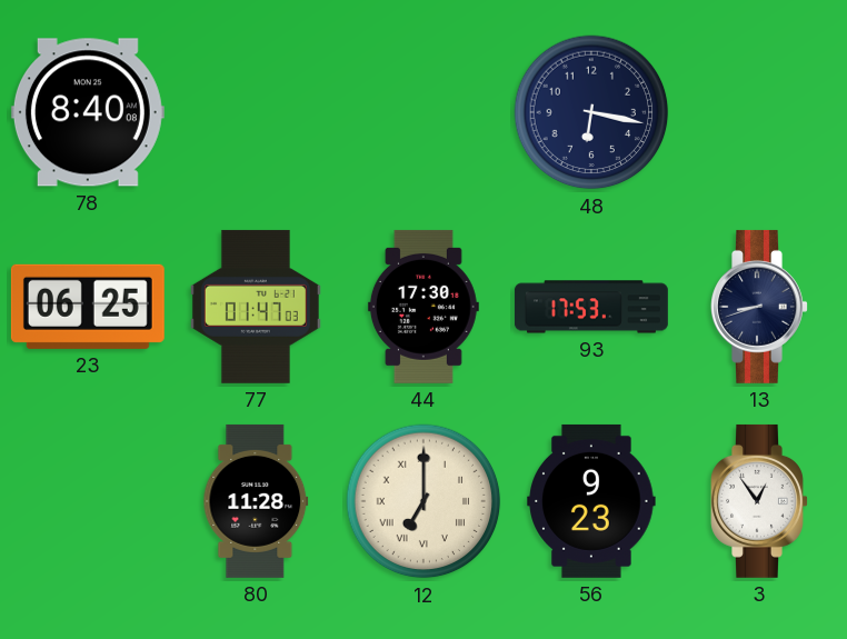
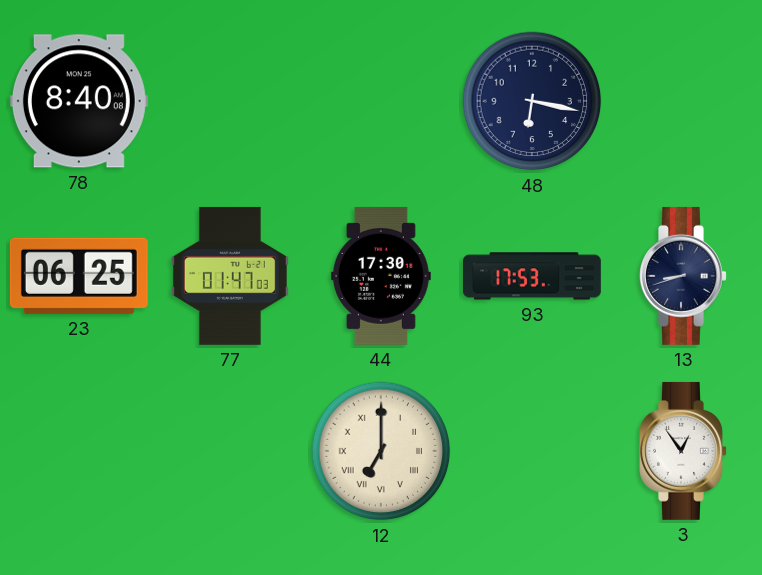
80: 11:28 -> none (256, 501)
56: 9:23 -> none (591, 501)
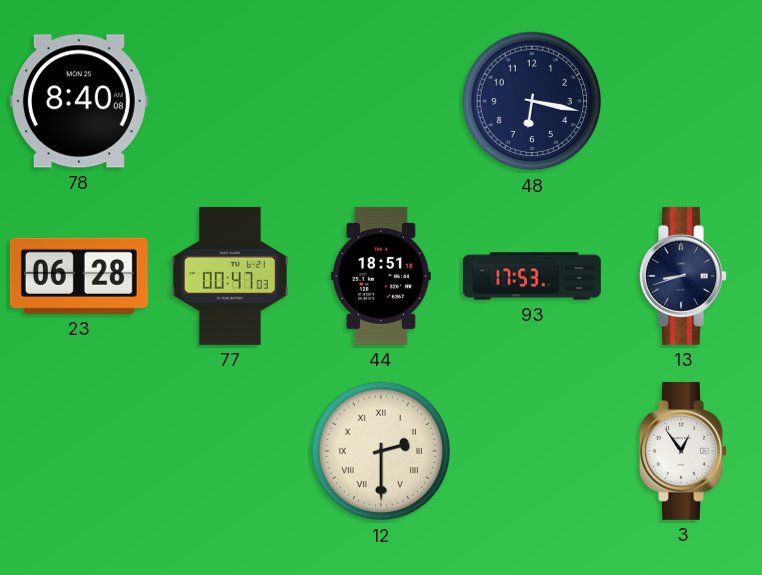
23: 06:25 -> 06:28 (79, 276)
77: 01:47 -> 00:47 (230, 276)
44: 17:30 -> 18:51 (381, 276)
12: 7:00 -> 2:30 (381, 451)
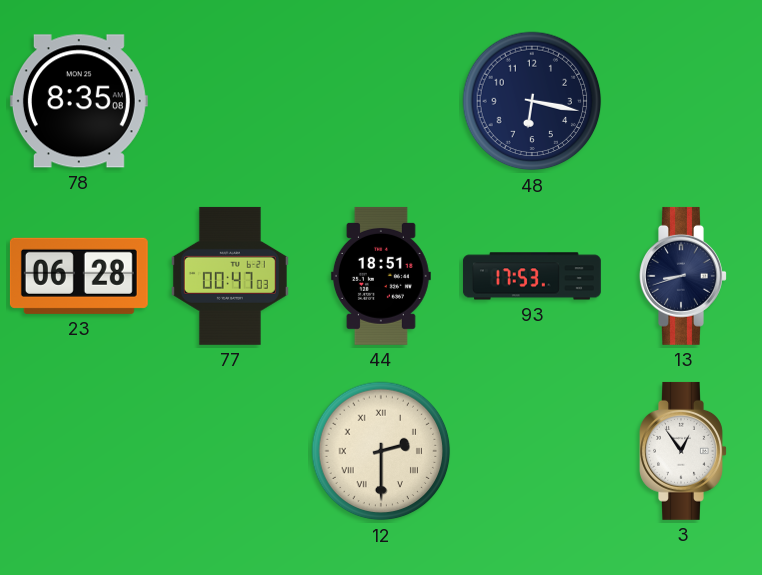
78: 8:40 -> 8:35 (79, 101)
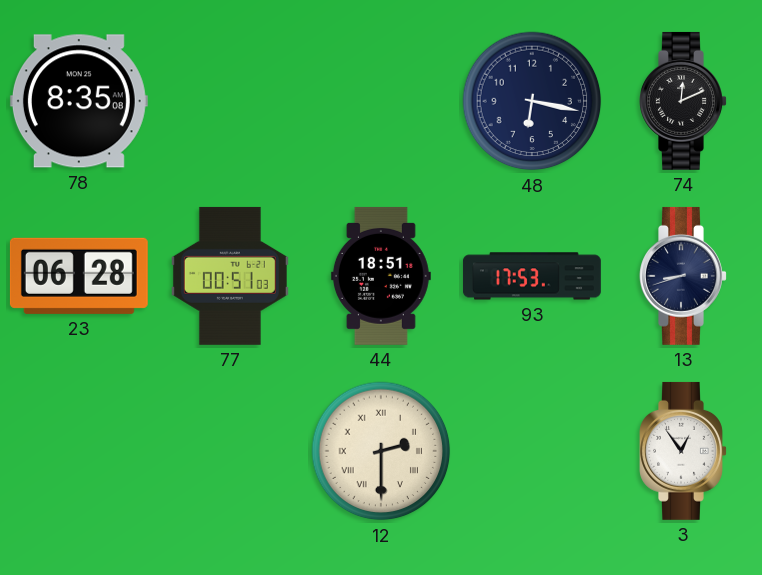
74: none -> 12:11 (683, 101)
77: 00:47 -> 00:51 (230, 276)
